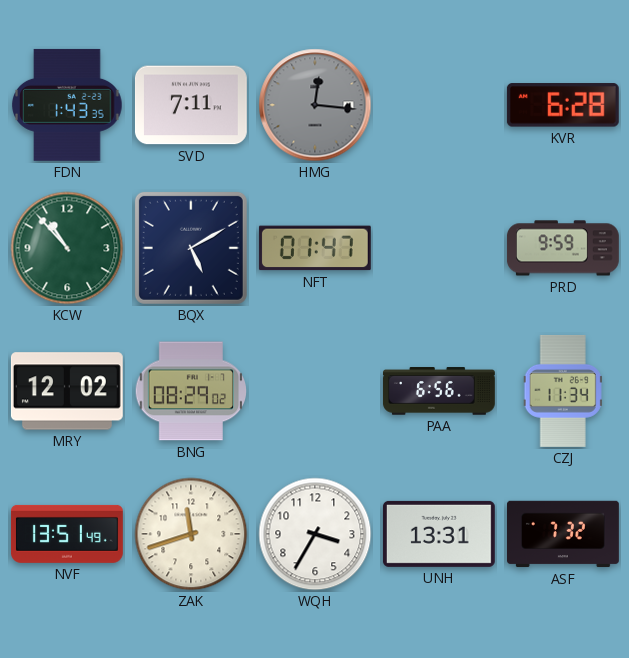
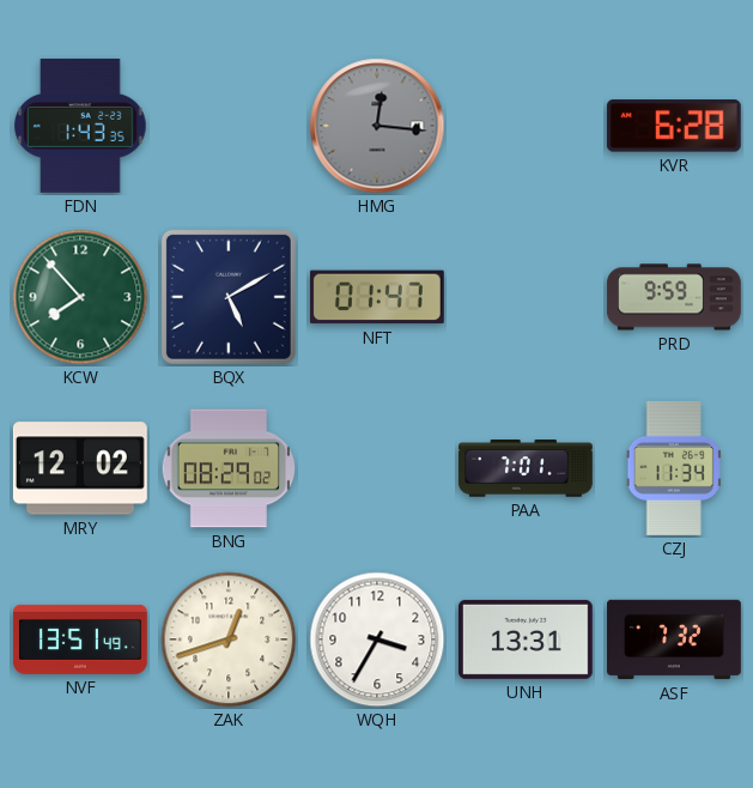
SVD: 7:11 -> none (191, 105)
KCW: 10:53 -> 7:53 (80, 297)
PAA: 6:56 -> 7:01 (526, 468)
ZAK: 11:42 -> 12:42 (229, 640)
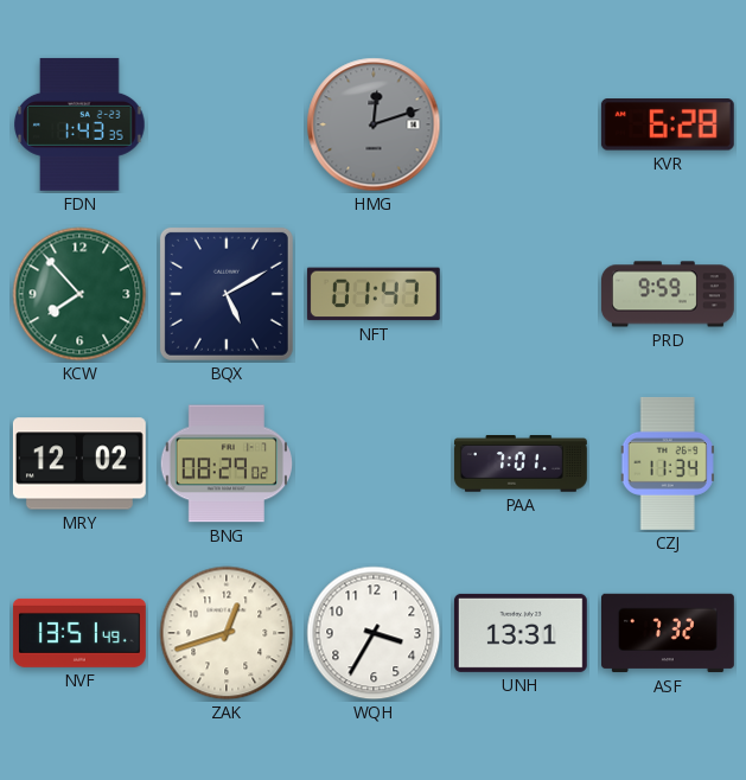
HMG: 12:16 -> 12:12 (374, 124)
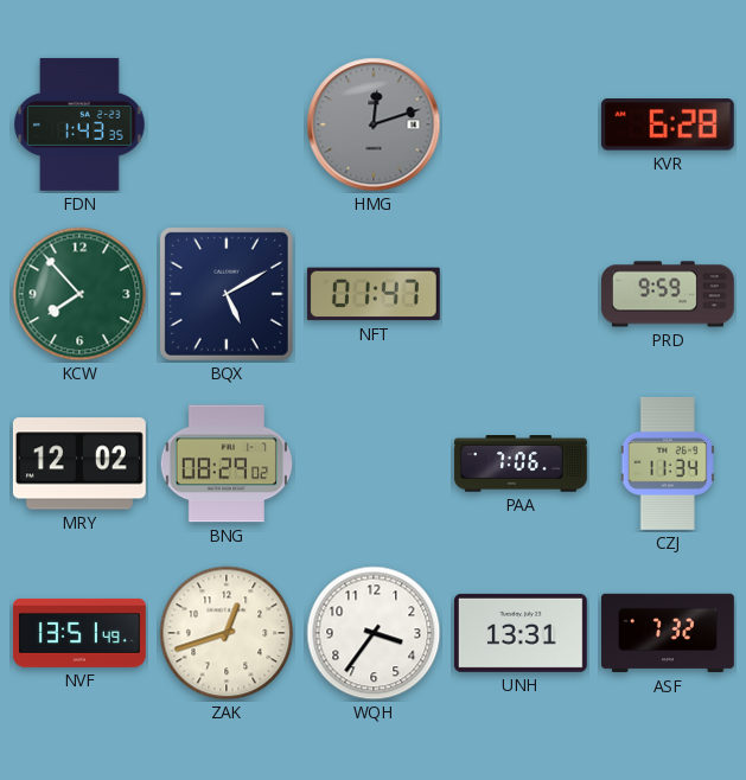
PAA: 7:01 -> 7:06 (521, 463)
WQH: 3:35 -> 3:36 (374, 633)
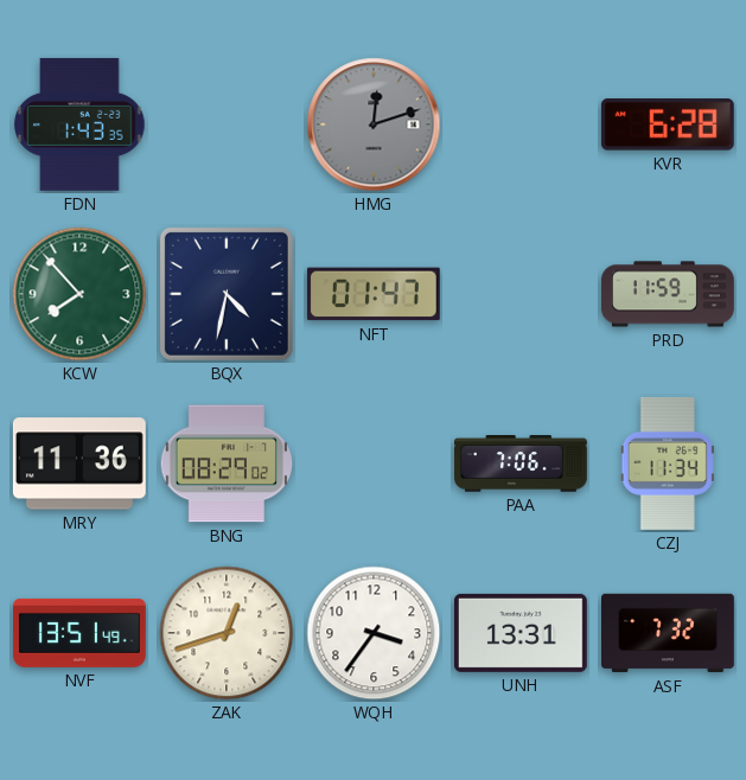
BQX: 5:10 -> 4:32 (227, 294)
PRD: 9:59 -> 11:59 (668, 294)
MRY: 12:02 -> 11:36 (79, 463)
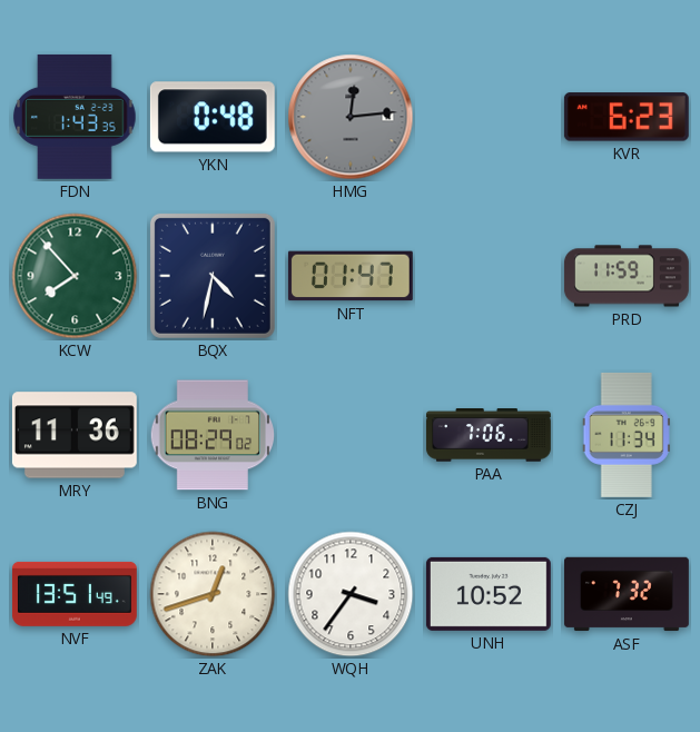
YKN: none -> 0:48 (213, 117)
HMG: 12:12 -> 12:14 (351, 117)
KVR: 6:28 -> 6:23 (627, 117)
UNH: 13:31 -> 10:52 (489, 594)
